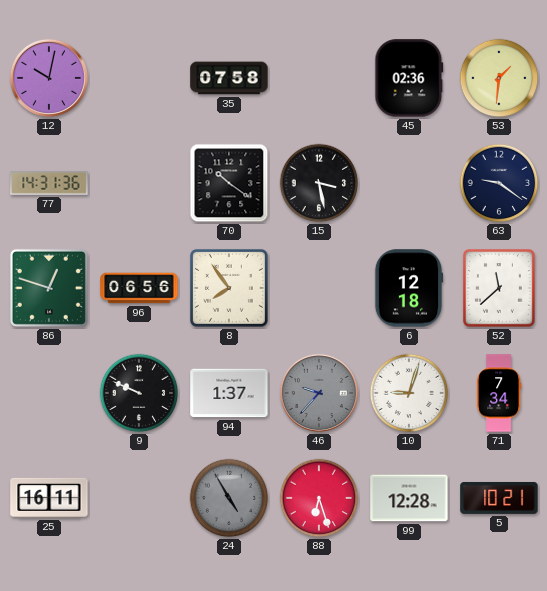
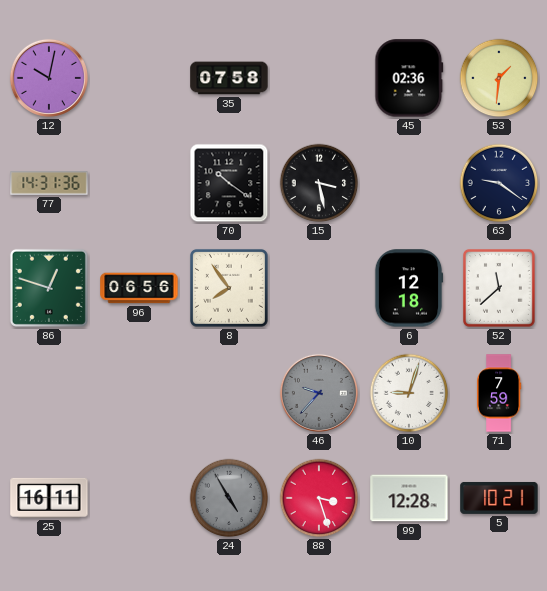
9: 9:49 -> none (139, 393)
94: 1:37 -> none (229, 393)
71: 7:34 -> 7:59 (499, 393)
88: 6:27 -> 3:27 (319, 498)
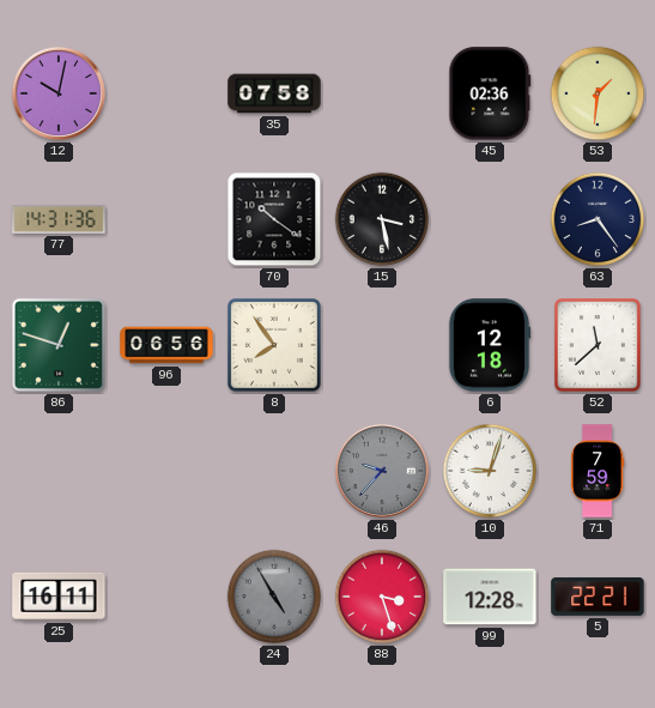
63: 9:21 -> 8:24 (598, 219)
5: 10:21 -> 22:21 (598, 597)
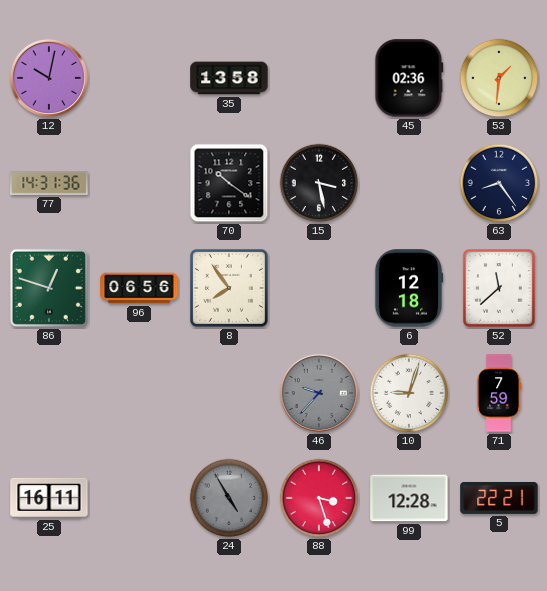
35: 07:58 -> 13:58 (229, 78)
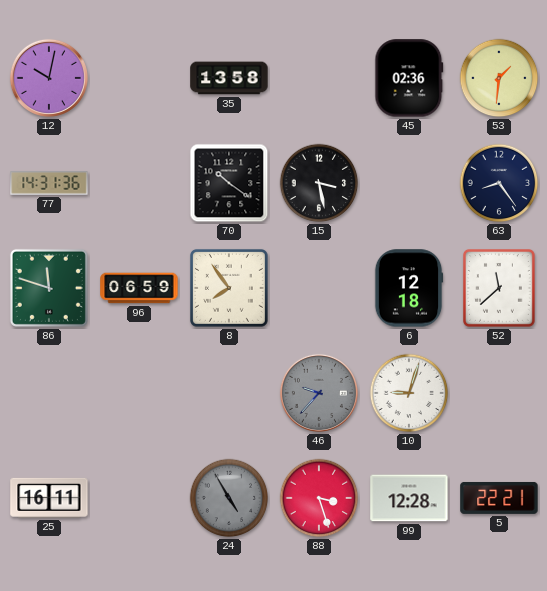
86: 12:48 -> 11:48 (49, 288)
96: 06:56 -> 06:59 (139, 288)
71: 7:59 -> none (499, 393)
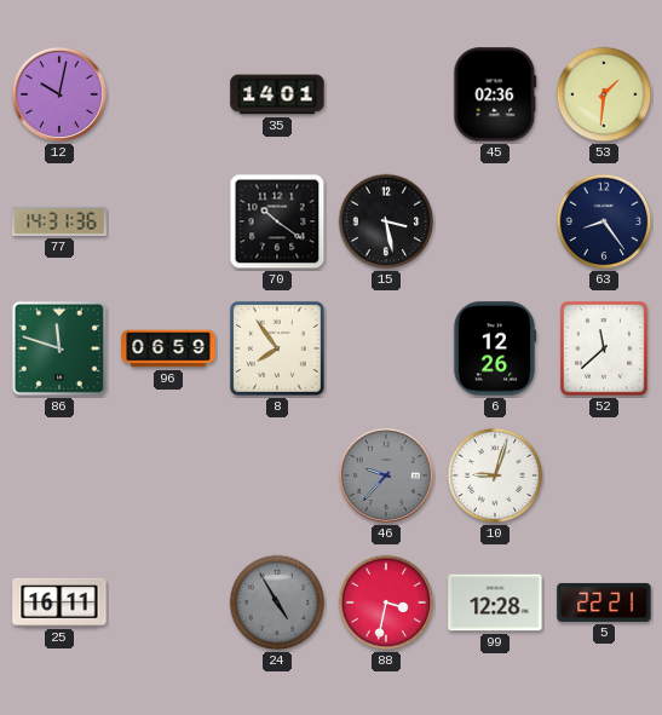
35: 13:58 -> 14:01 (277, 94)
6: 12:18 -> 12:26 (495, 348)
88: 3:27 -> 3:32 (386, 602)
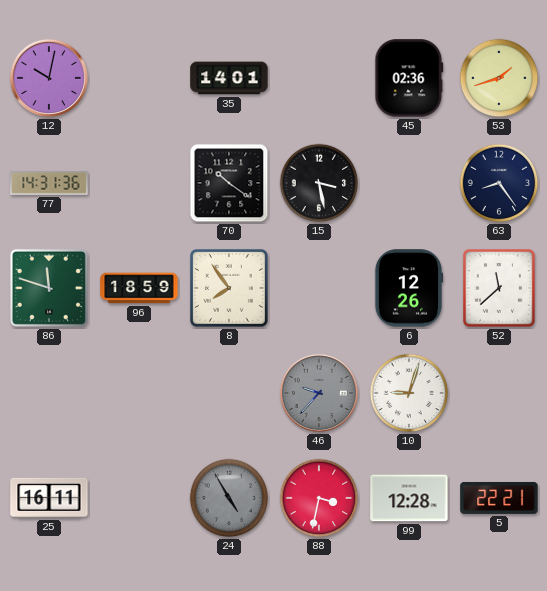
53: 1:31 -> 1:42 (499, 78)
96: 06:59 -> 18:59 (139, 288)
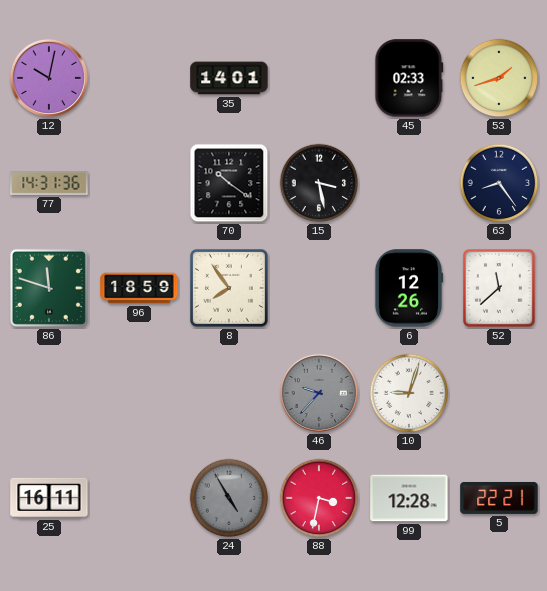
45: 02:36 -> 02:33 (409, 78)
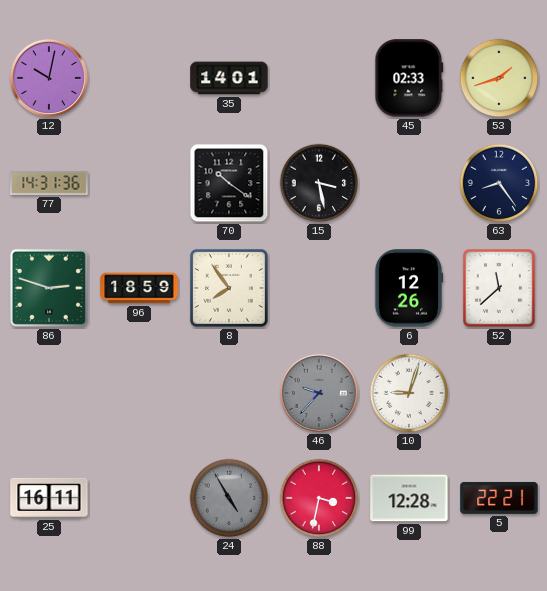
86: 11:48 -> 2:48 (49, 288)
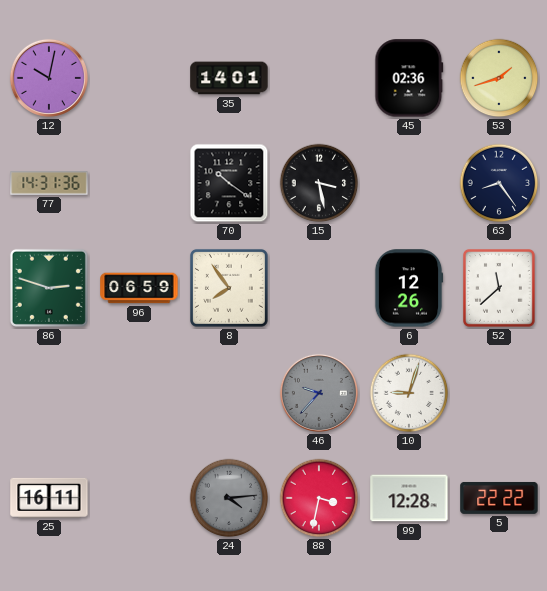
45: 02:33 -> 02:36 (409, 78)
96: 18:59 -> 06:59 (139, 288)
24: 4:55 -> 4:14 (229, 498)
5: 22:21 -> 22:22 (499, 498)
